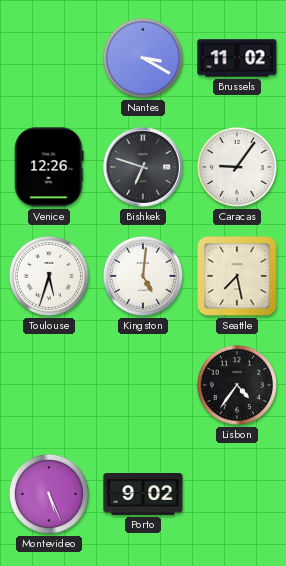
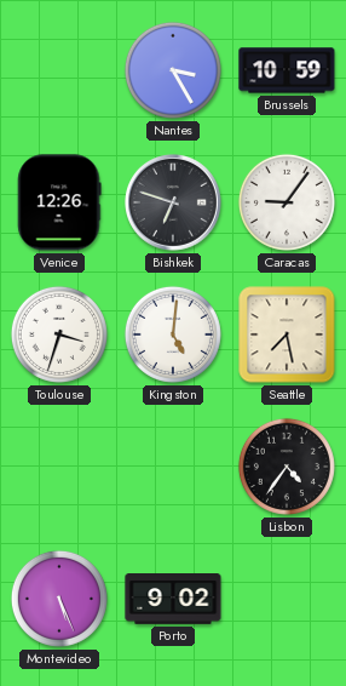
Nantes: 3:20 -> 3:25 (173, 70)
Brussels: 11:02 -> 10:59 (287, 70)
Toulouse: 5:33 -> 3:33 (59, 335)
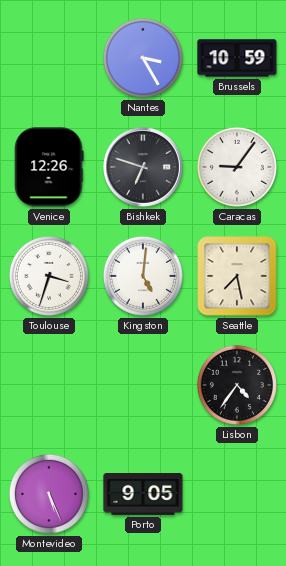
Porto: 9:02 -> 9:05 (143, 495)
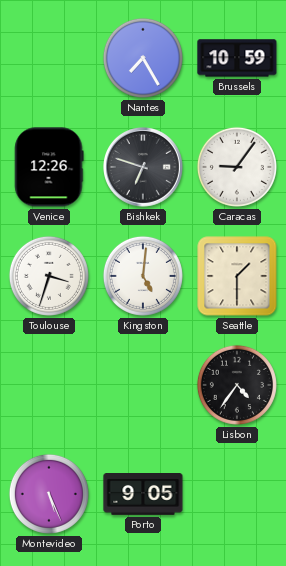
Nantes: 3:25 -> 7:25 (143, 58)
Seattle: 7:28 -> 1:30 (237, 276)
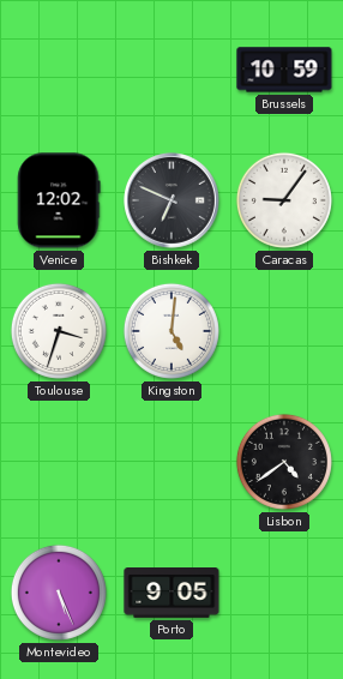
Nantes: 7:25 -> none (143, 58)
Venice: 12:26 -> 12:02 (59, 200)
Bishkek: 6:48 -> 6:49 (173, 202)
Seattle: 1:30 -> none (237, 276)
Lisbon: 4:36 -> 4:39 (284, 462)
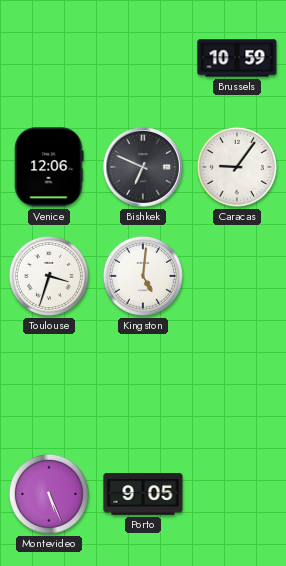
Venice: 12:02 -> 12:06 (49, 167)
Lisbon: 4:39 -> none (284, 462)
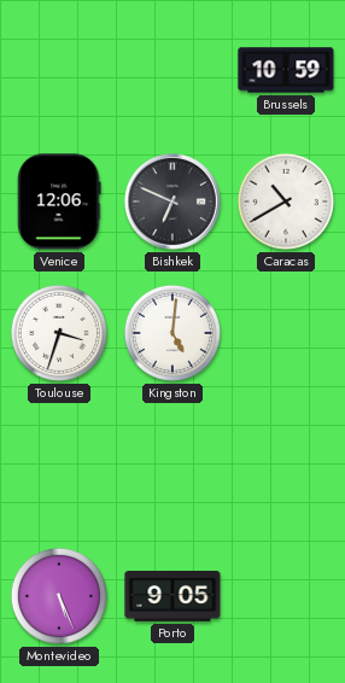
Caracas: 9:06 -> 10:40 (286, 202)
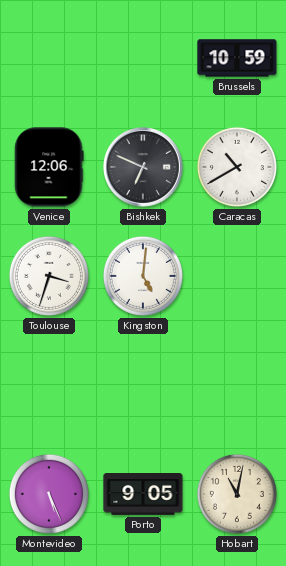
Hobart: none -> 11:02 (237, 494)
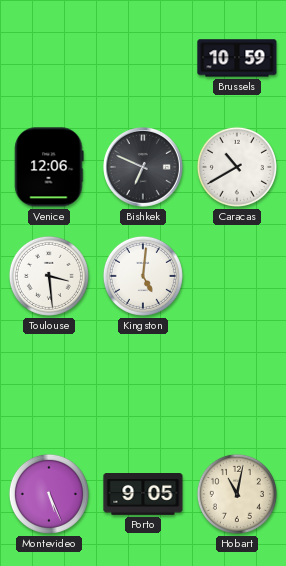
Toulouse: 3:33 -> 3:29 (49, 276)
